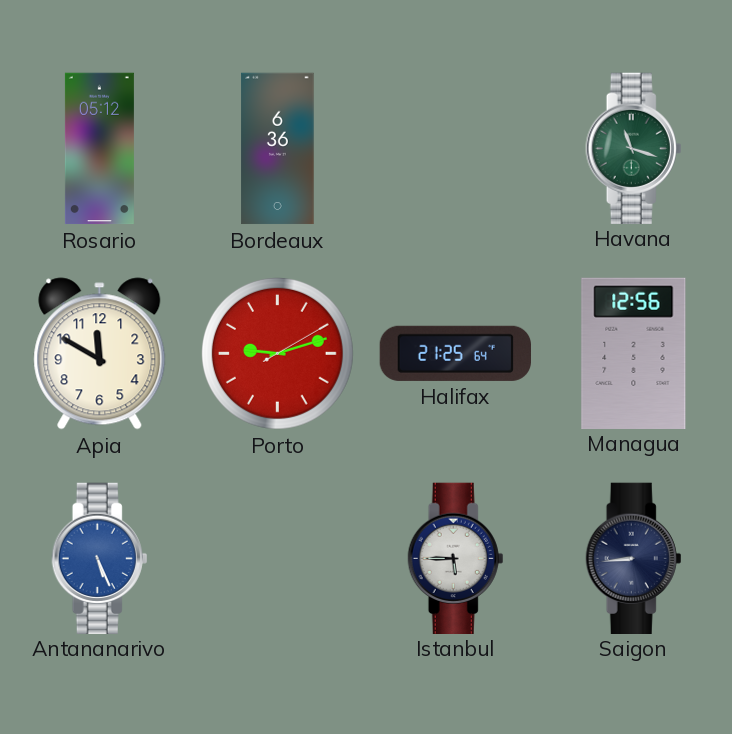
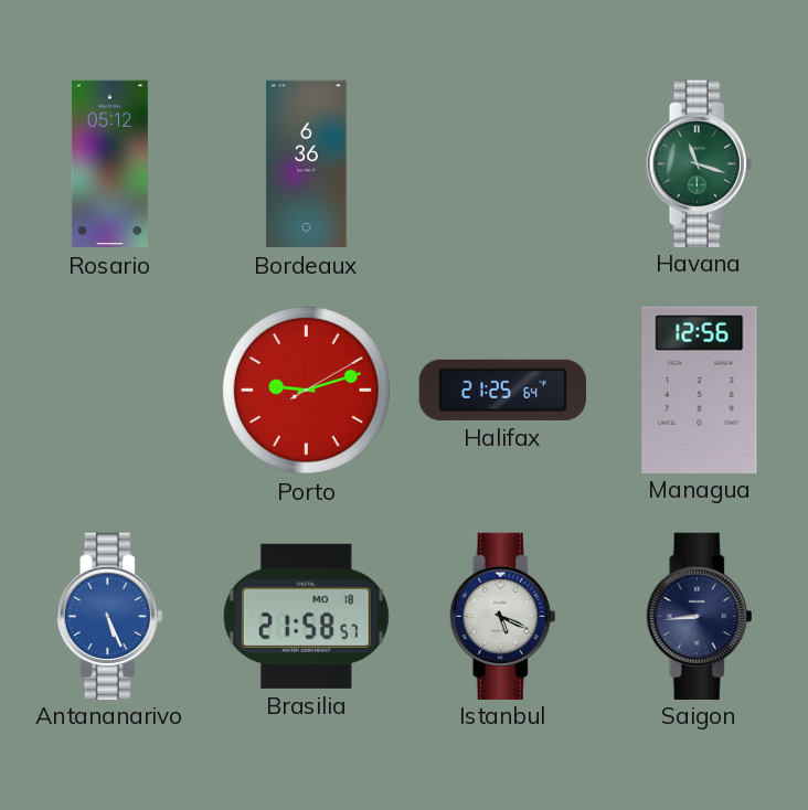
Apia: 11:50 -> none (100, 354)
Brasilia: none -> 21:58 (306, 616)
Istanbul: 5:45 -> 5:19 (503, 616)
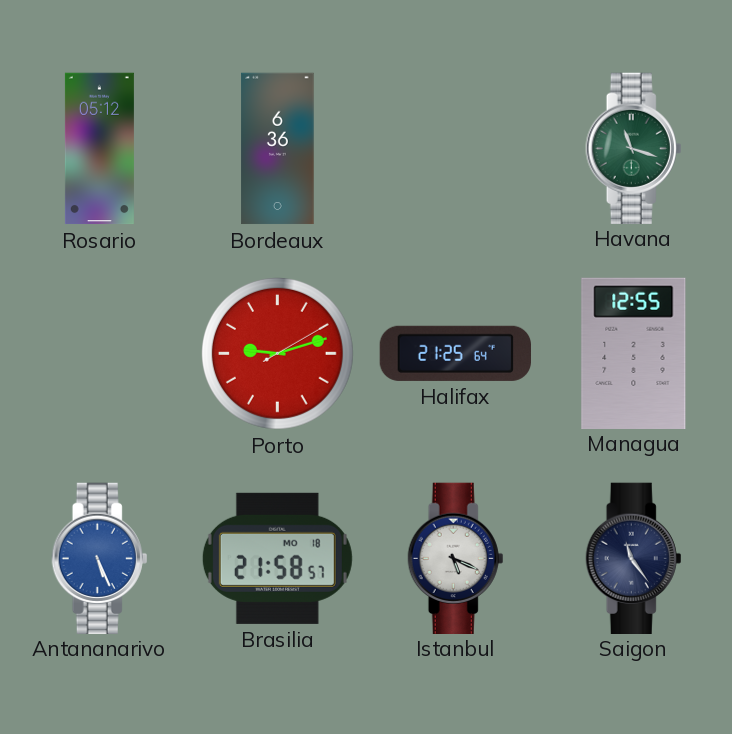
Managua: 12:56 -> 12:55 (634, 353)
Saigon: 8:44 -> 11:24 (634, 558)
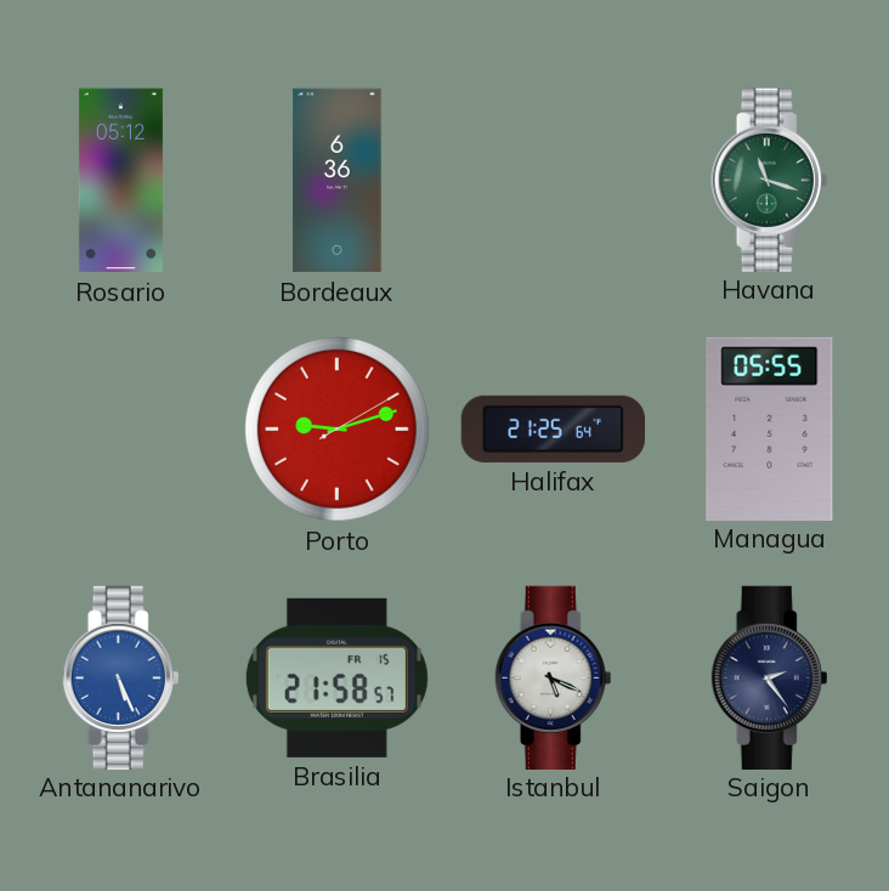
Managua: 12:55 -> 05:55 (770, 429)
Brasilia date: MO 18 -> FR 15 (336, 677)
Saigon: 11:24 -> 2:24 (770, 677)
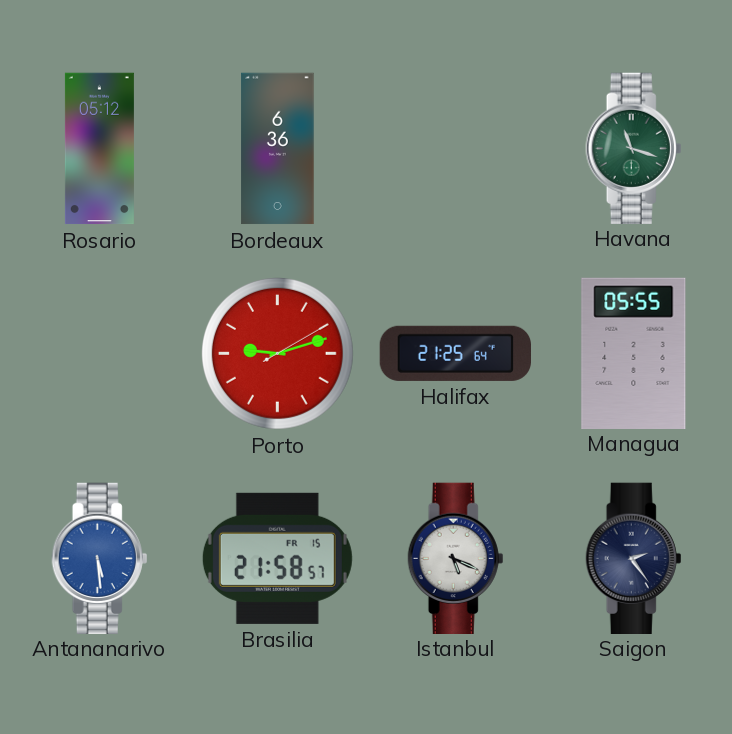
Antananarivo: 5:26 -> 5:29 (100, 558)
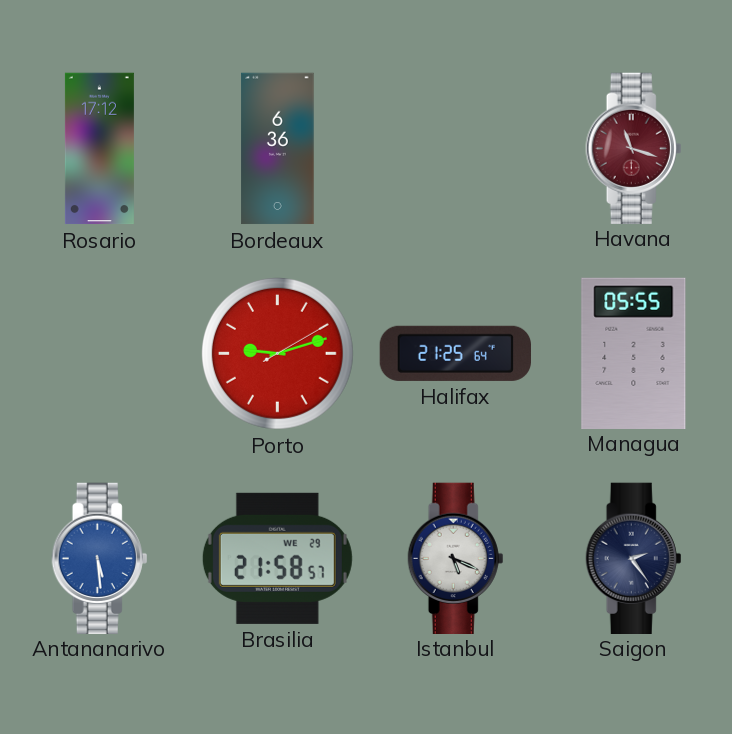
Rosario: 05:12 -> 17:12 (99, 149)
Havana dial: green -> burgundy (634, 148)
Brasilia date: FR 15 -> WE 29 (277, 558)
